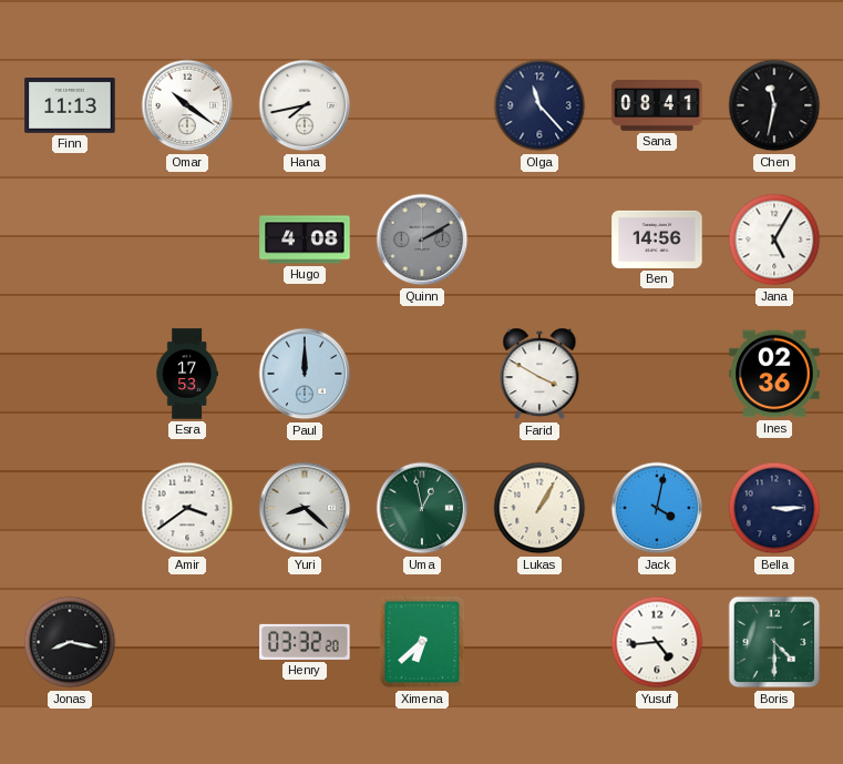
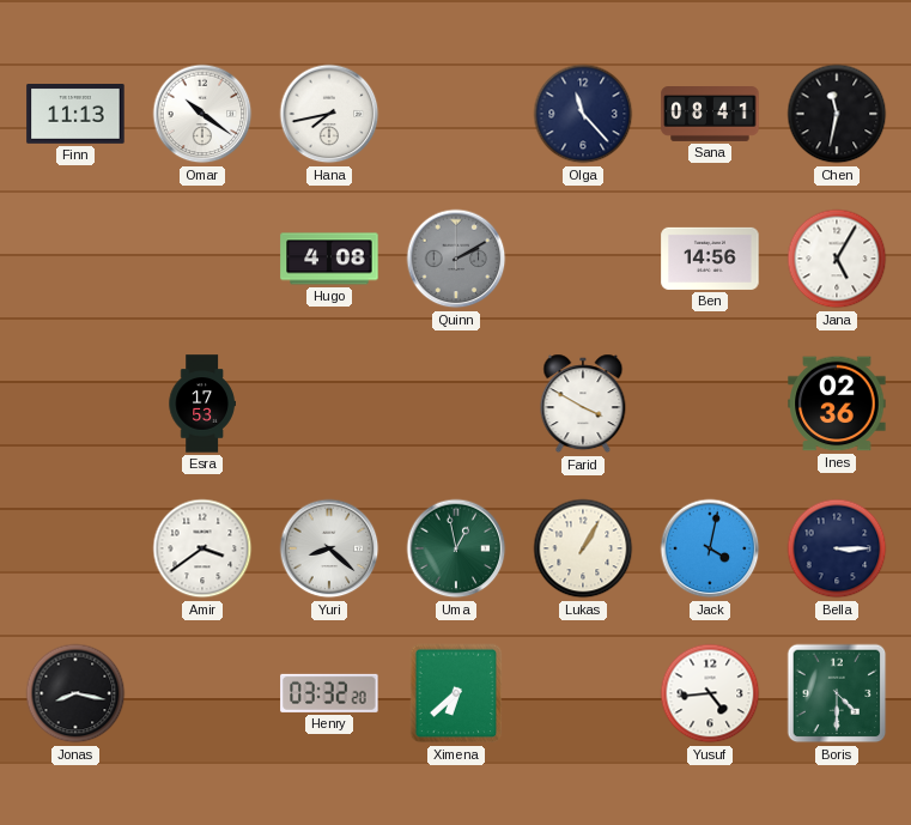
Paul: 12:00 -> none (305, 374)
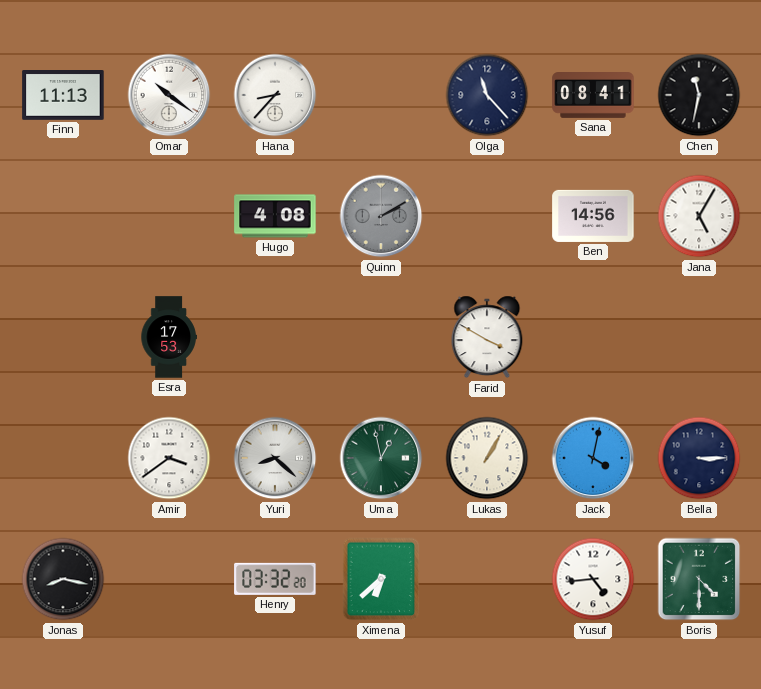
Hana: 7:43 -> 8:37 (275, 95)
Ines: 02:36 -> none (837, 404)
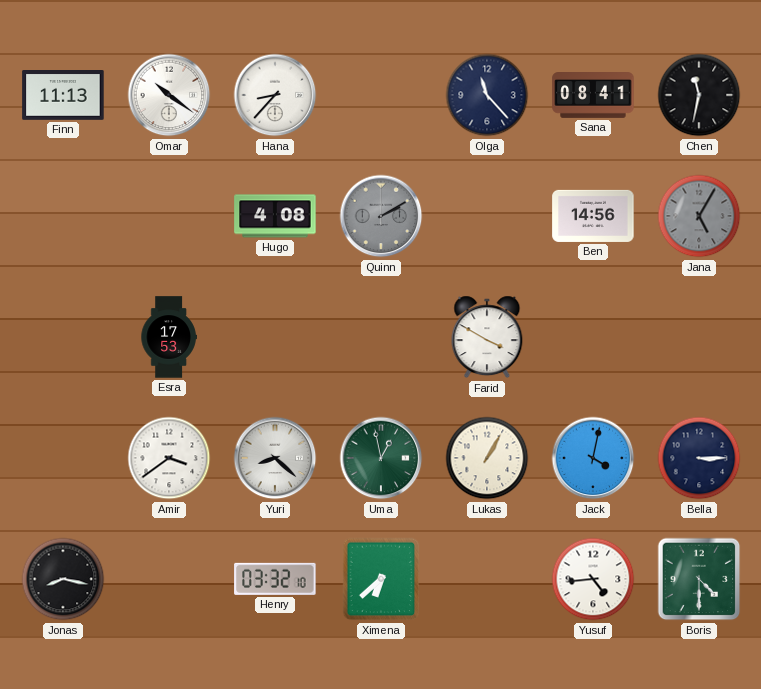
Jana dial: white -> grey (699, 216)
Henry: 03:32:20 -> 03:32:10 (275, 579)
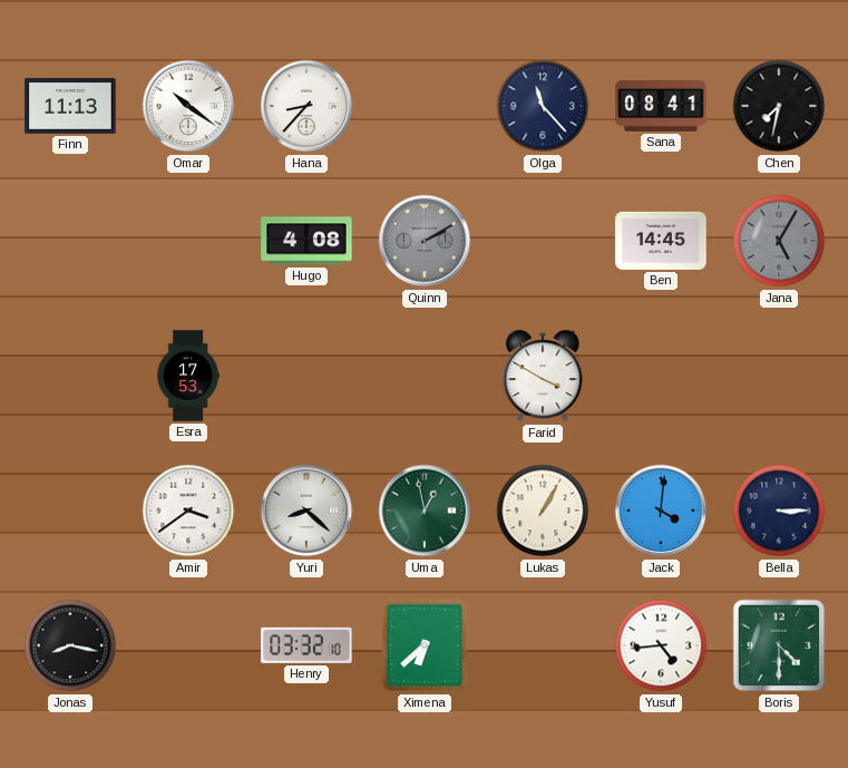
Chen: 11:32 -> 7:32 (779, 106)
Ben: 14:56 -> 14:45 (661, 241)
Jack: 4:02 -> 4:01 (661, 511)
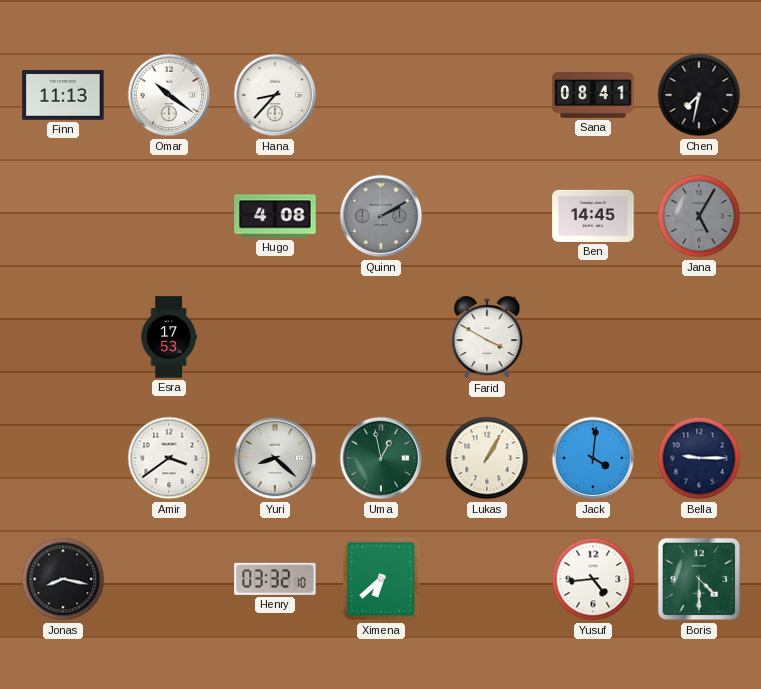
Olga: 11:23 -> none (543, 106)
Bella: 3:15 -> 9:15 (699, 458)
